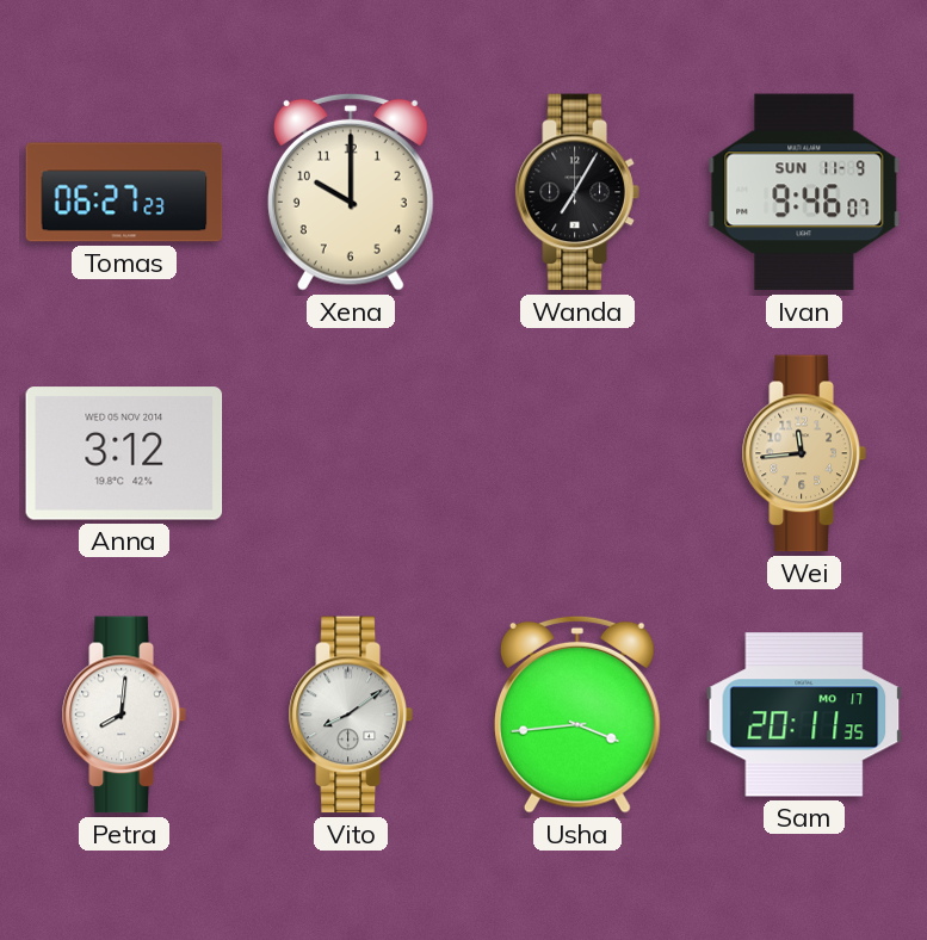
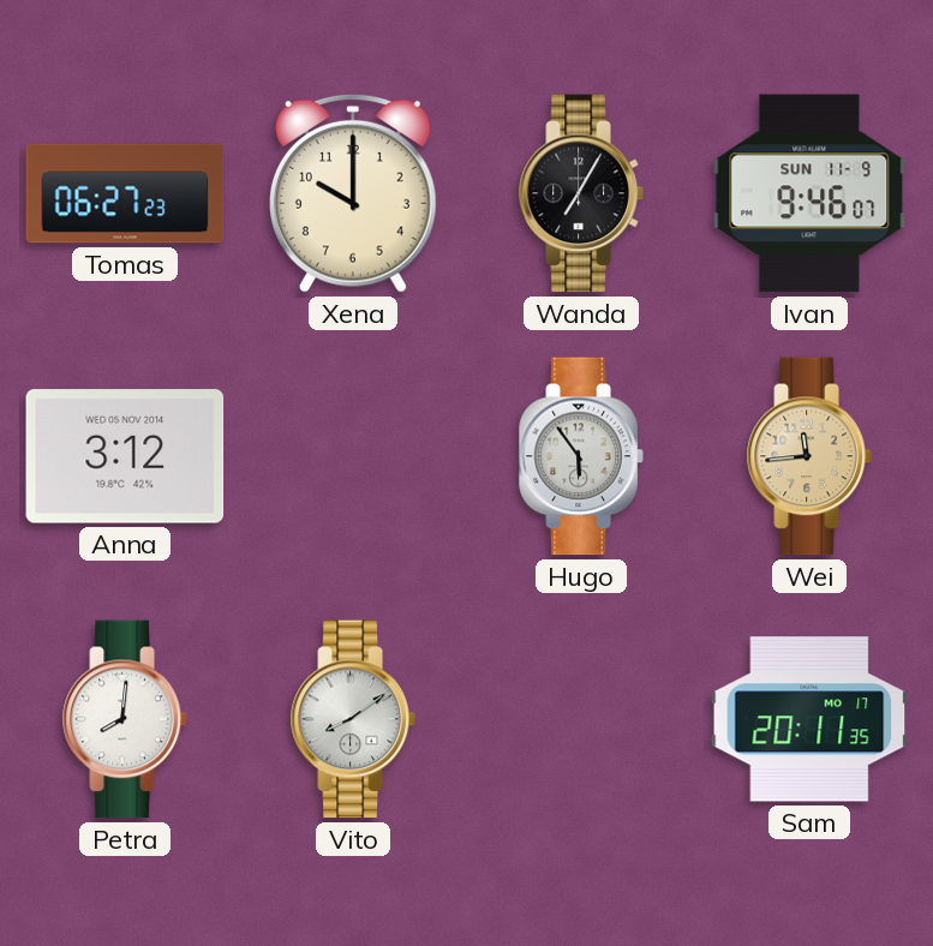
Hugo: none -> 5:54 (581, 456)
Usha: 3:44 -> none (577, 715)
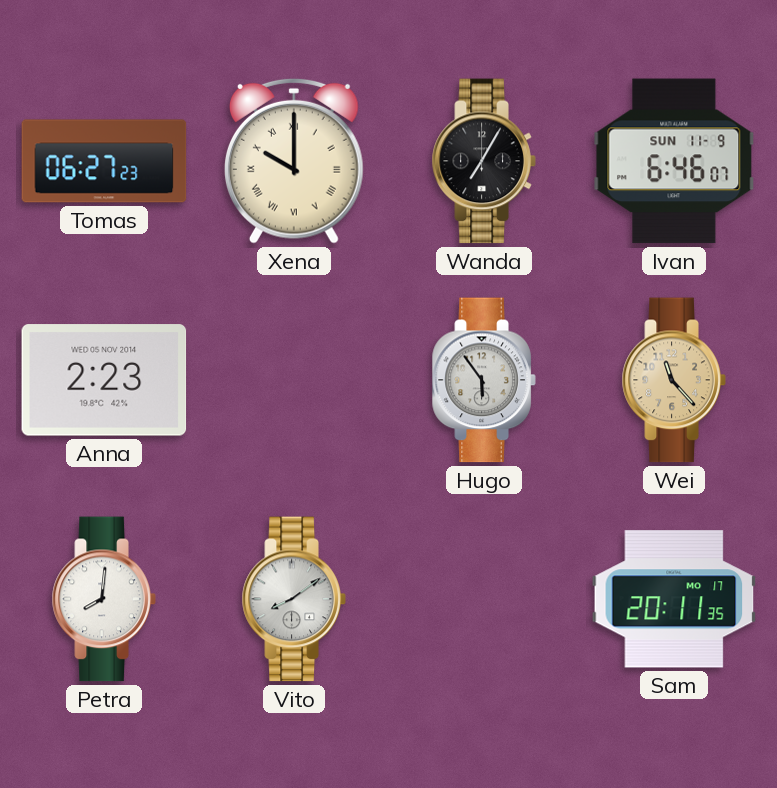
Xena numerals: Arabic -> Roman (294, 161)
Ivan: 9:46 -> 6:46 (674, 161)
Anna: 3:12 -> 2:23 (104, 380)
Wei: 11:44 -> 11:23 (674, 380)
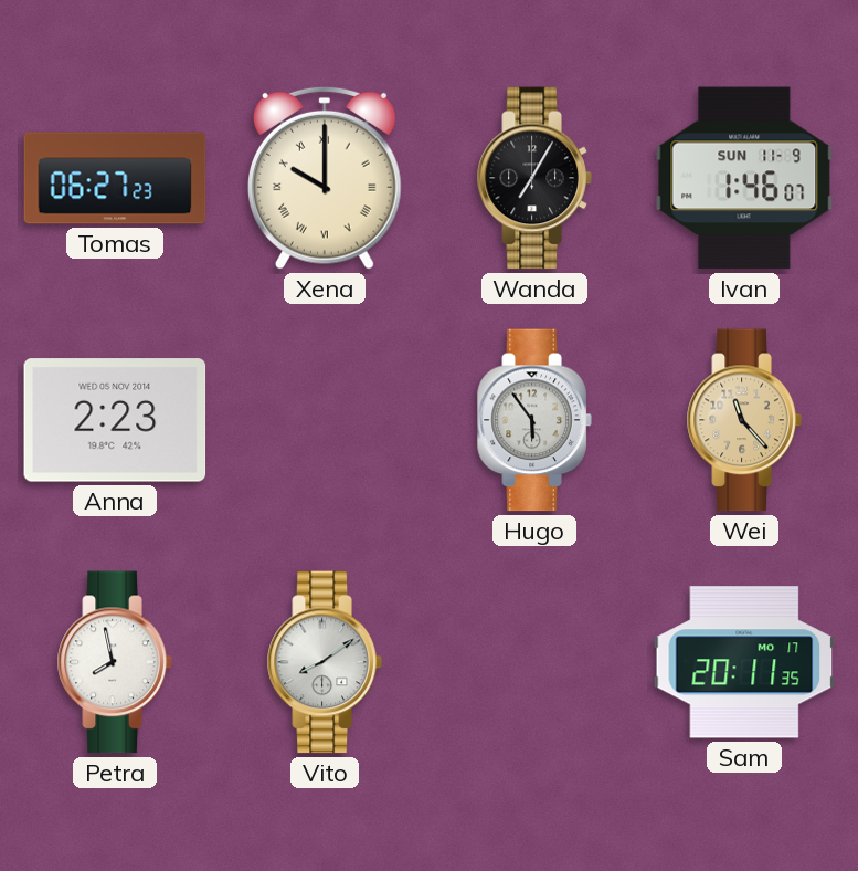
Ivan: 6:46 -> 1:46 (744, 178)
Petra: 8:01 -> 7:58 (115, 662)
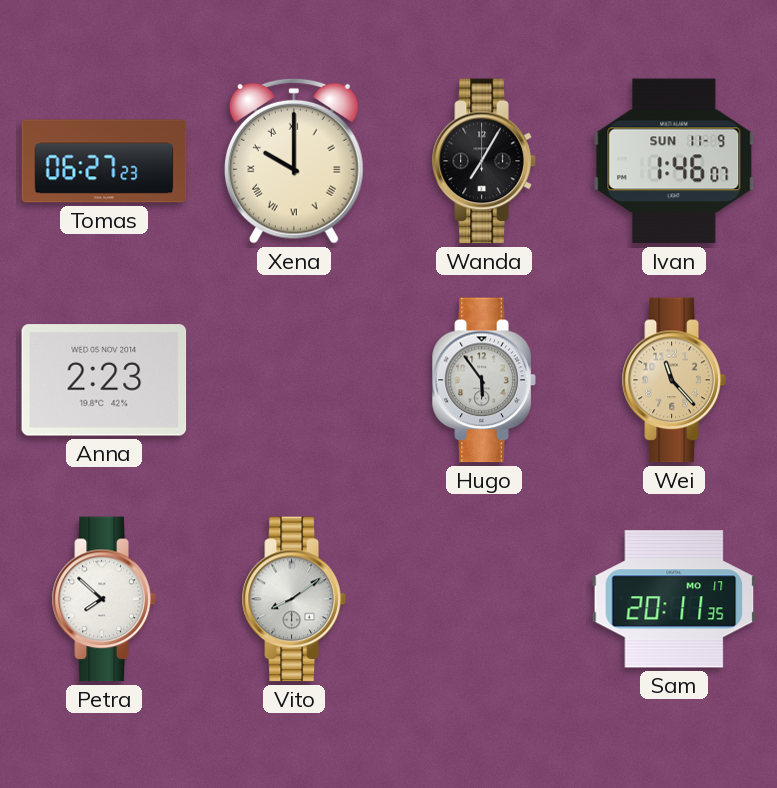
Petra: 7:58 -> 7:52 (104, 599)
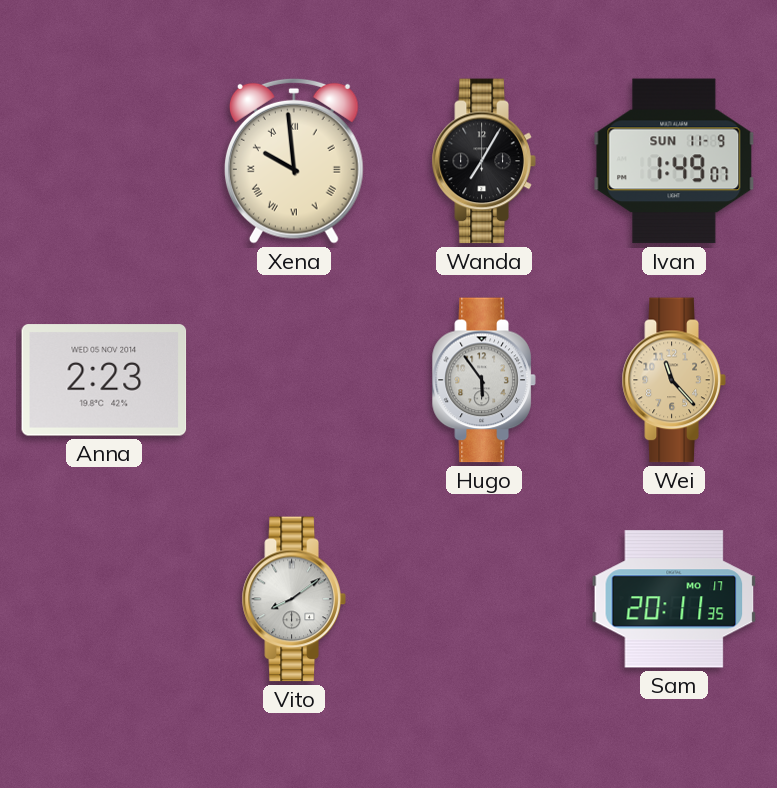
Tomas: 06:27 -> none (104, 161)
Xena: 10:00 -> 9:59 (294, 161)
Ivan: 1:46 -> 1:49 (674, 161)
Petra: 7:52 -> none (104, 599)
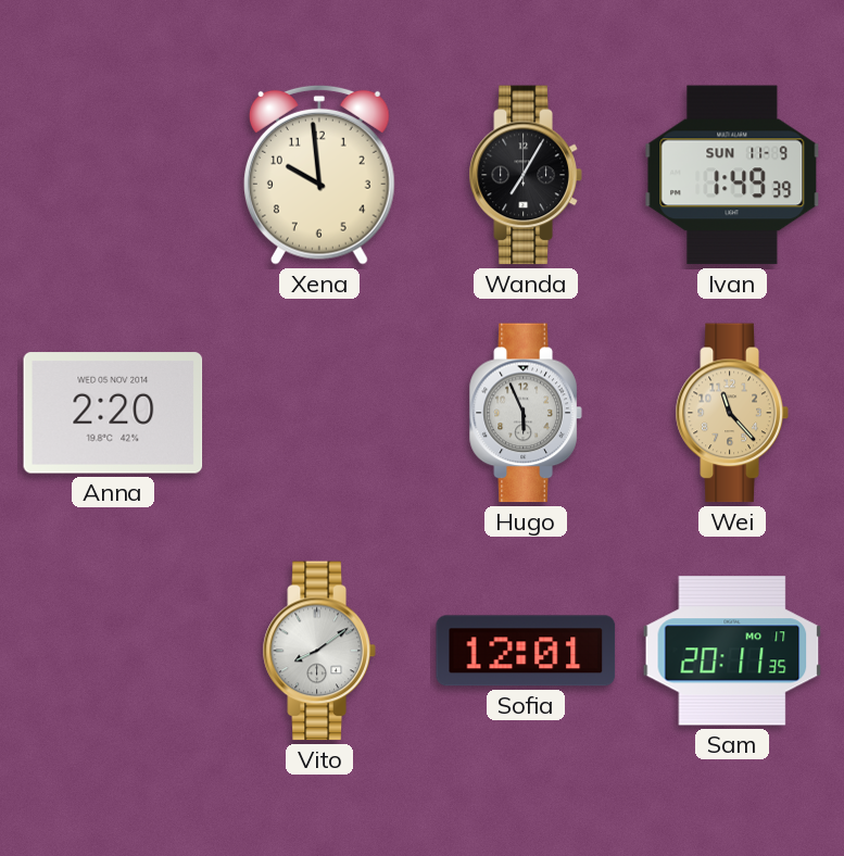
Xena numerals: Roman -> Arabic (319, 175)
Ivan: 1:49:07 -> 1:49:39 (732, 175)
Anna: 2:23 -> 2:20 (113, 413)
Hugo: 5:54 -> 5:56 (526, 413)
Sofia: none -> 12:01 (526, 651)
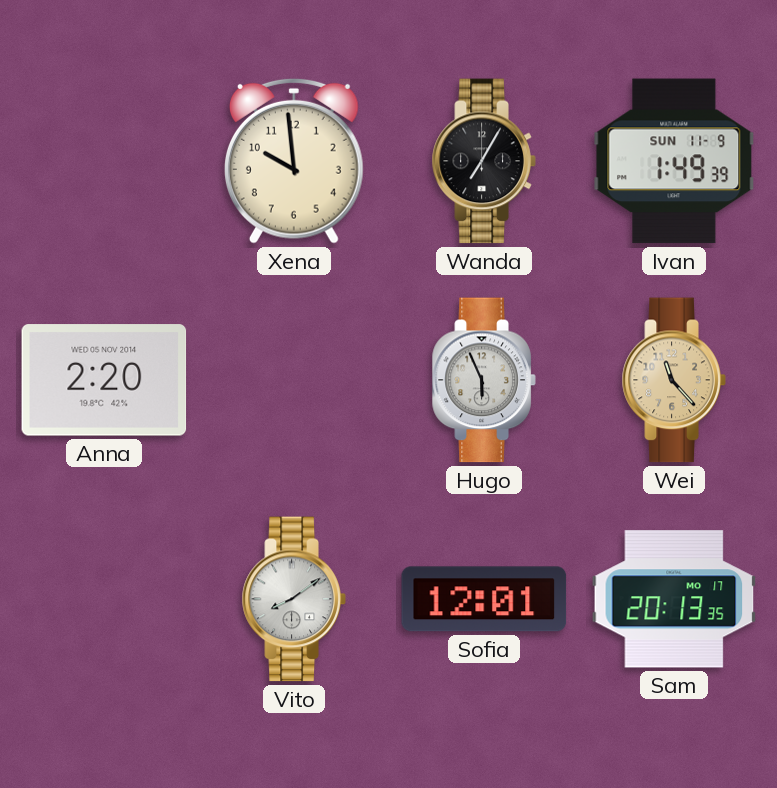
Sam: 20:11 -> 20:13 (674, 599)
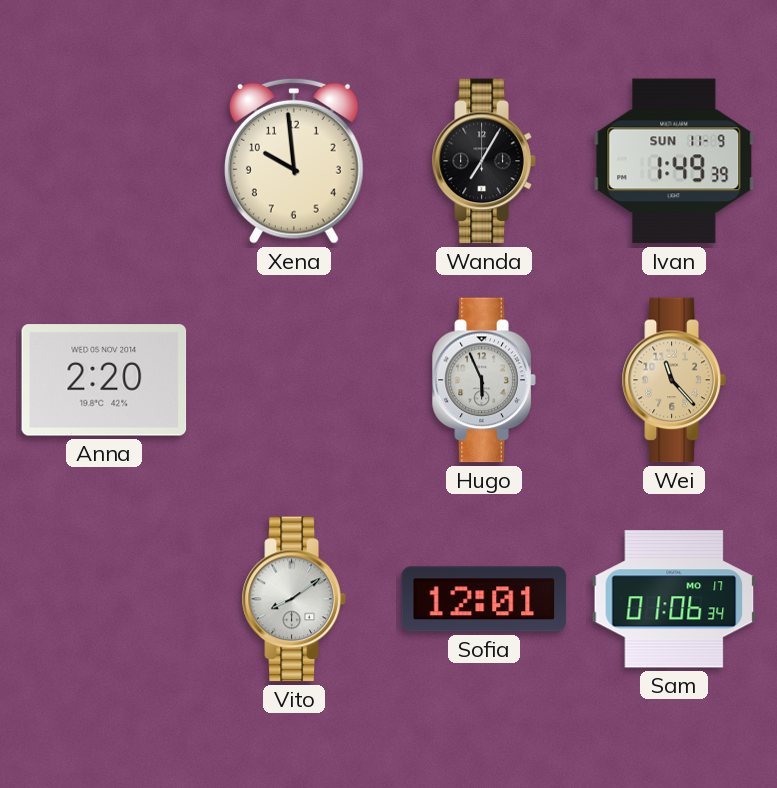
Sam: 20:13 -> 01:06 (674, 599)
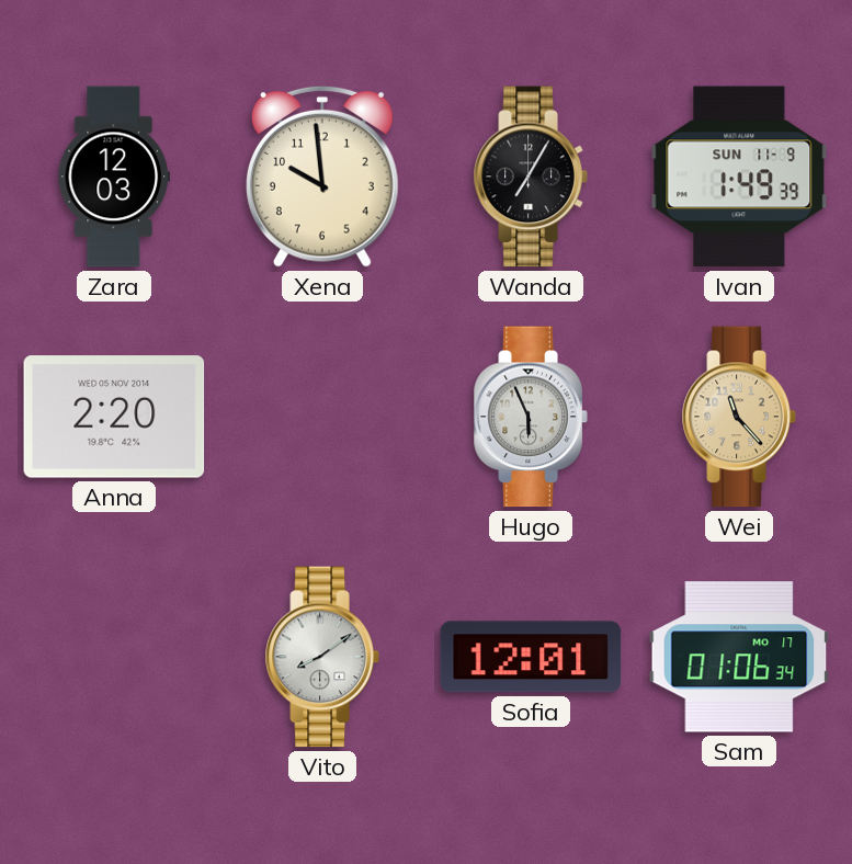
Zara: none -> 12:03 (113, 177)
